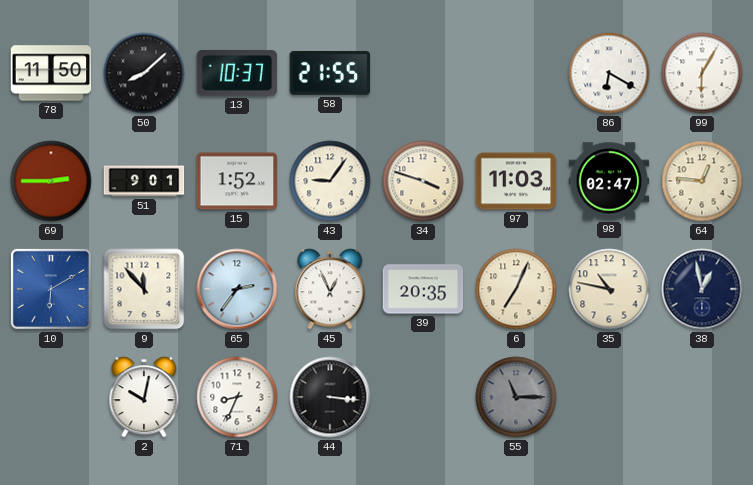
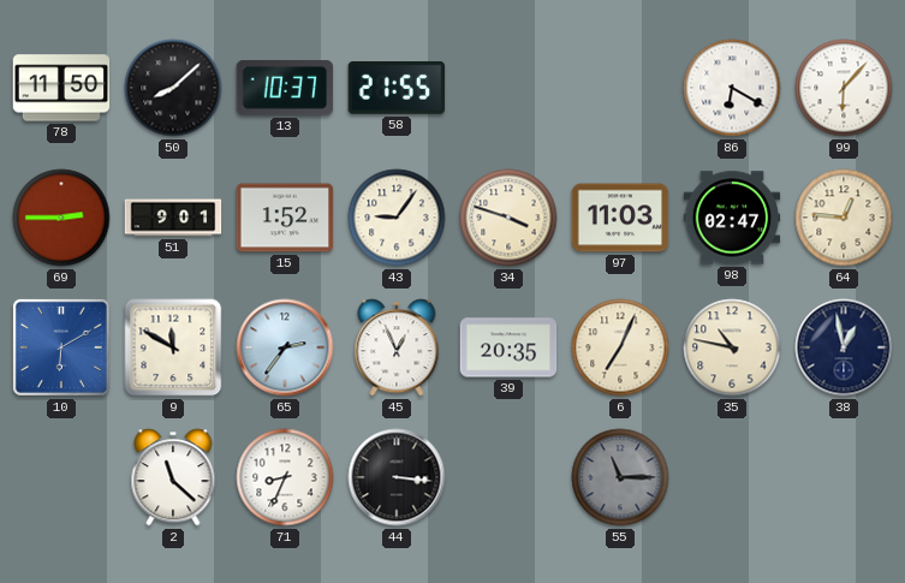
99: 6:05 -> 6:07 (844, 88)
9: 11:53 -> 11:50 (173, 347)
2: 10:02 -> 11:22 (173, 477)
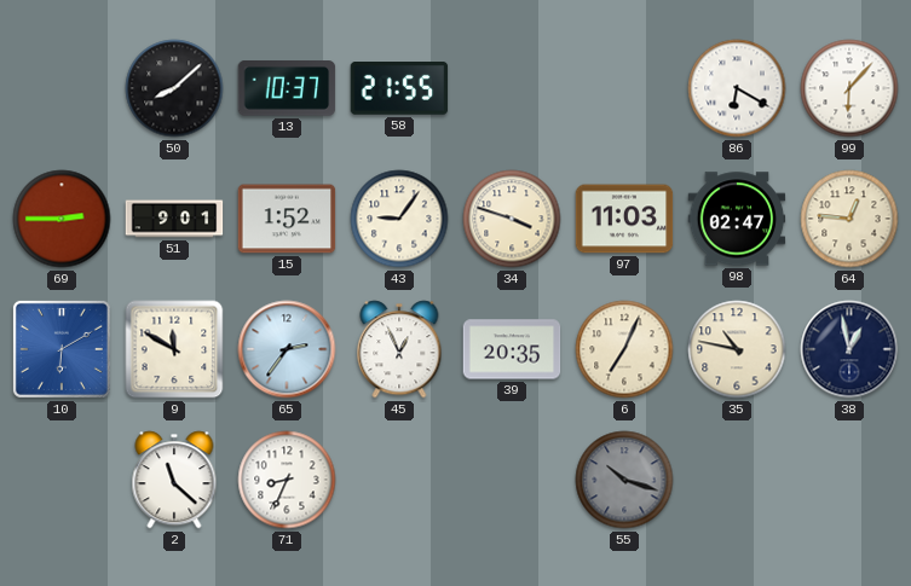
78: 11:50 -> none (61, 88)
44: 3:16 -> none (397, 477)
55: 11:15 -> 10:18 (624, 480)
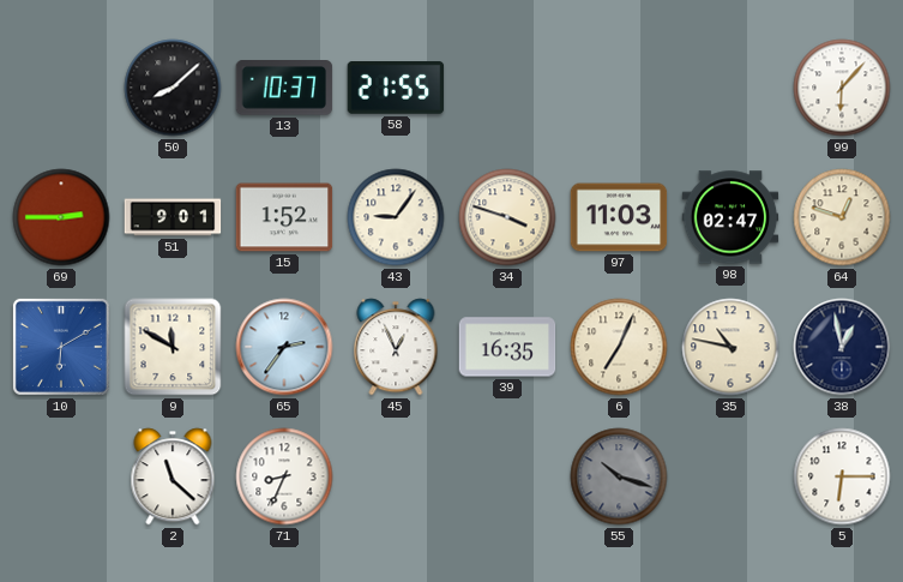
86: 6:20 -> none (737, 88)
64: 12:46 -> 12:48 (842, 217)
39: 20:35 -> 16:35 (507, 347)
5: none -> 6:15 (842, 476)
